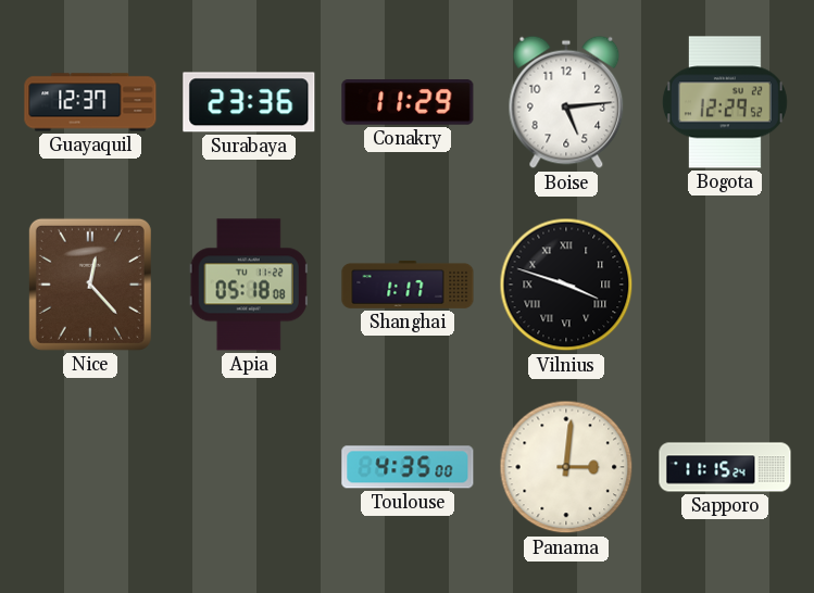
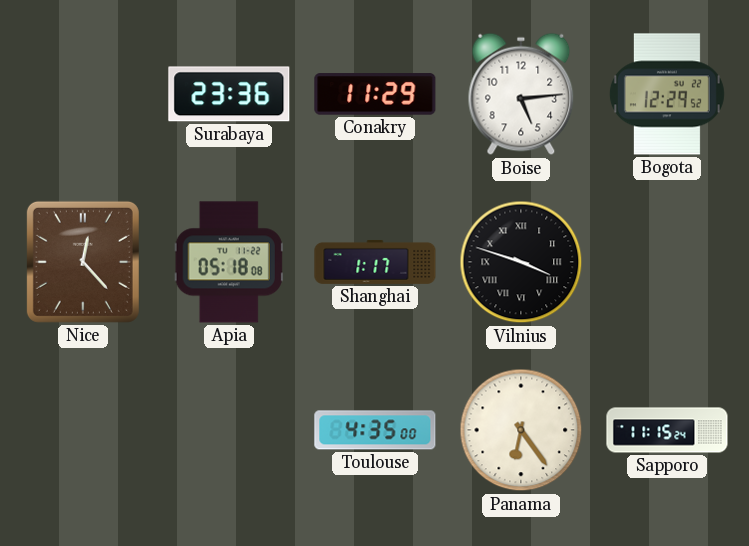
Guayaquil: 12:37 -> none (90, 102)
Panama: 3:01 -> 6:24 (521, 430)
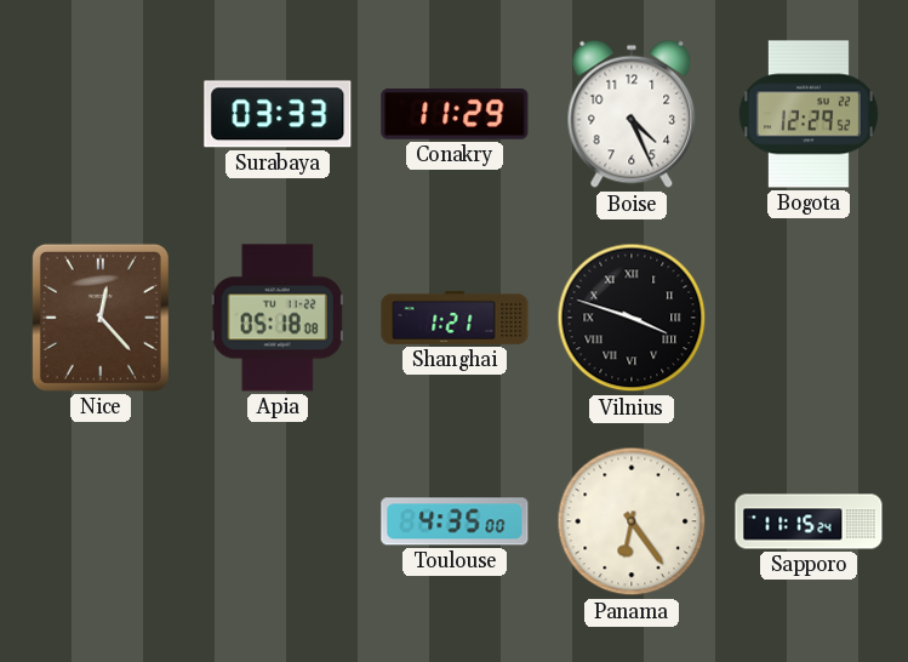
Surabaya: 23:36 -> 03:33 (278, 114)
Boise: 5:14 -> 4:26 (632, 114)
Shanghai: 1:17 -> 1:21 (455, 318)
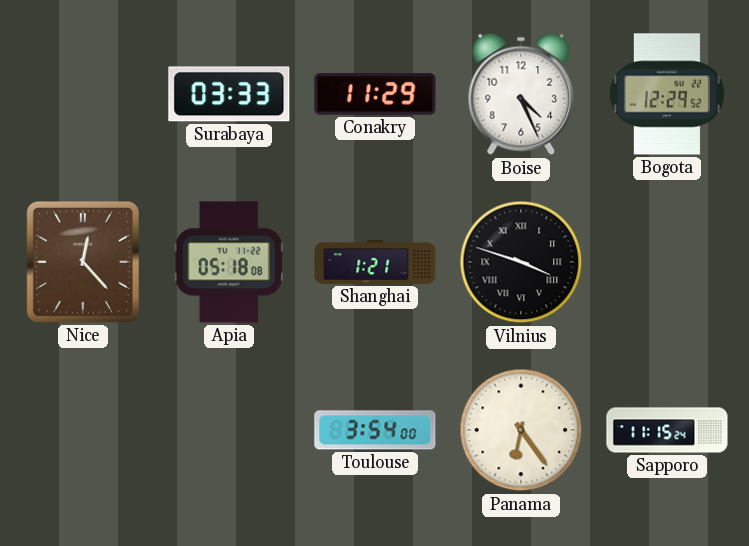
Toulouse: 4:35 -> 3:54 (375, 430)
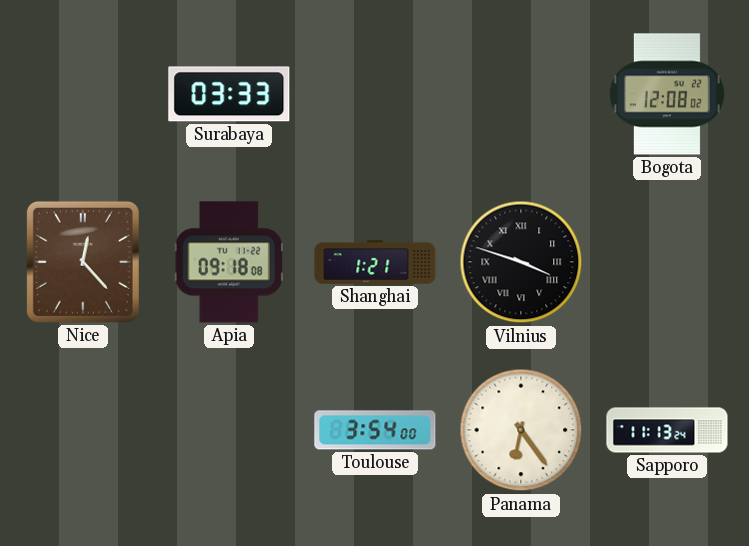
Conakry: 11:29 -> none (375, 94)
Boise: 4:26 -> none (521, 94)
Bogota: 12:29 -> 12:08 (667, 94)
Apia: 05:18 -> 09:18 (229, 262)
Sapporo: 11:15 -> 11:13 (667, 430)
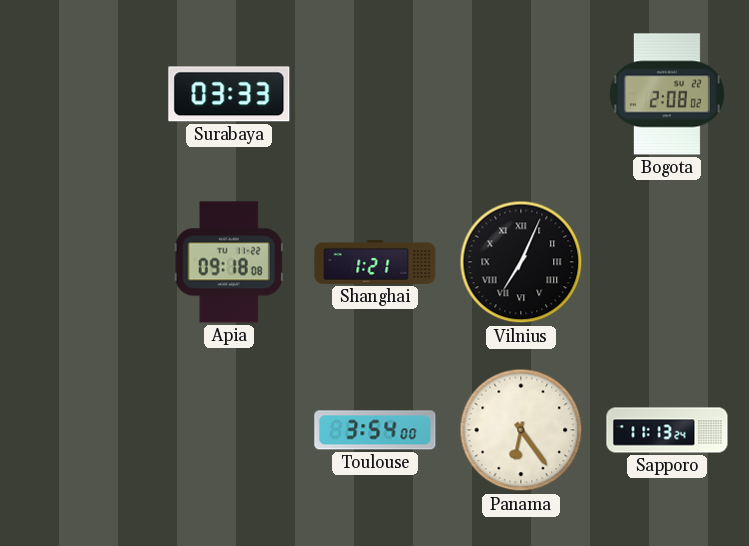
Bogota: 12:08 -> 2:08 (667, 94)
Nice: 12:23 -> none (83, 262)
Vilnius: 3:48 -> 7:04 (521, 262)
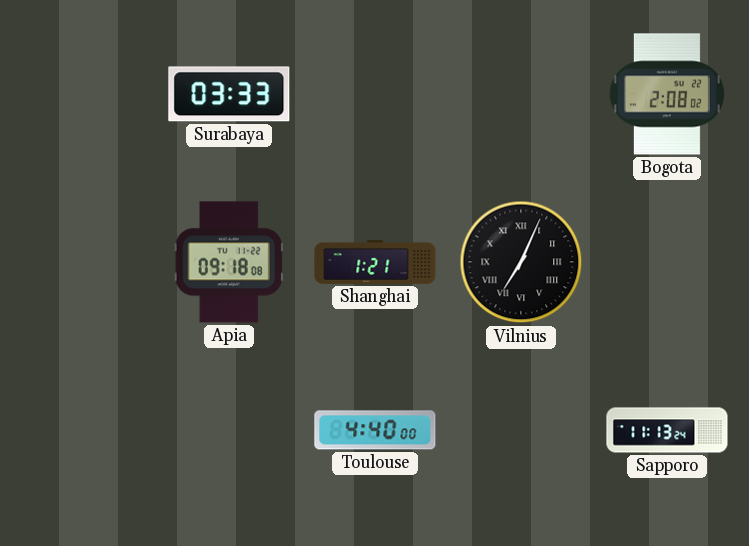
Toulouse: 3:54 -> 4:40 (375, 430)
Panama: 6:24 -> none (521, 430)
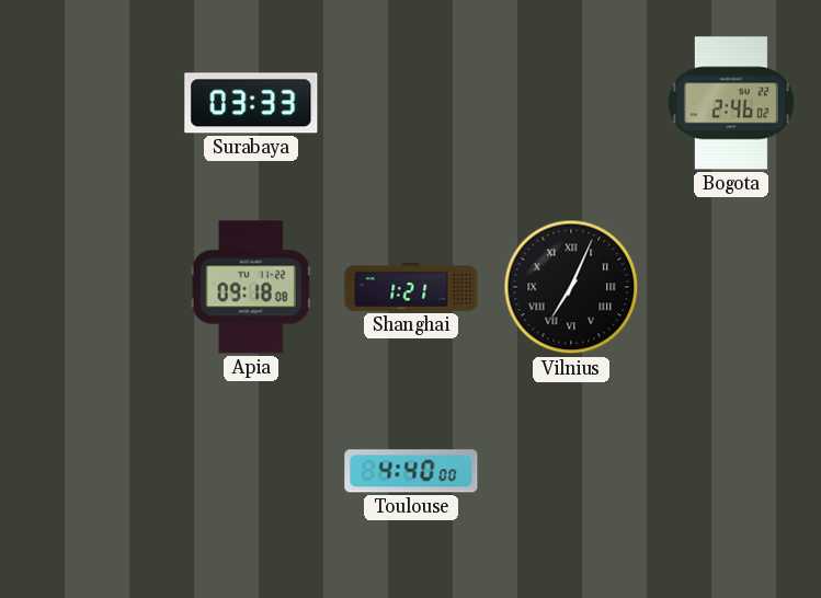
Bogota: 2:08 -> 2:46 (731, 103)
Sapporo: 11:13 -> none (667, 430)
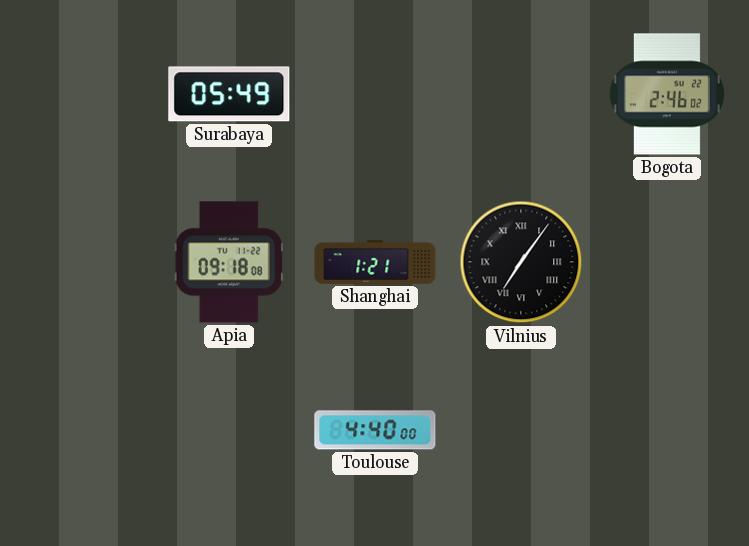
Surabaya: 03:33 -> 05:49 (229, 94)
Vilnius: 7:04 -> 7:06 (521, 262)
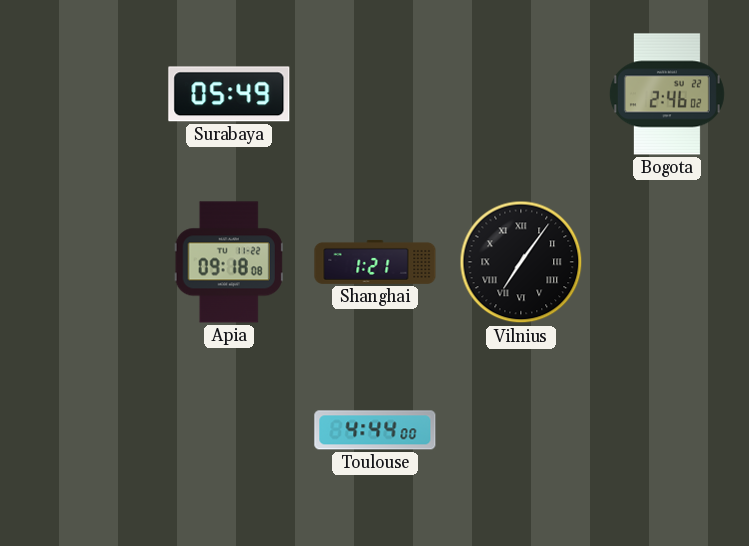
Toulouse: 4:40 -> 4:44 (375, 430)
